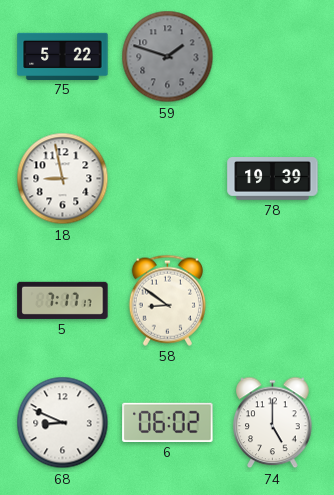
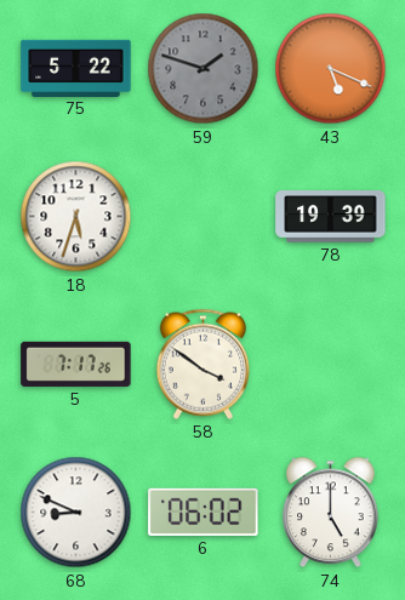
43: none -> 5:19 (331, 69)
18: 8:58 -> 5:33 (76, 217)
5: 7:17:17 -> 7:17:26 (76, 364)
58: 8:51 -> 3:51 (202, 364)
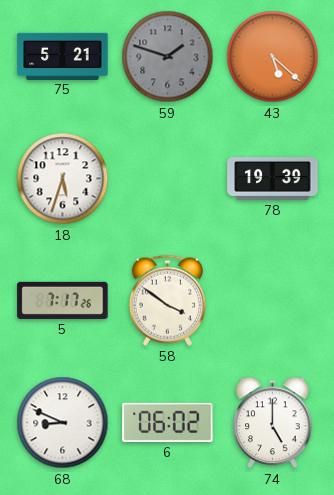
75: 5:22 -> 5:21 (63, 56)
43: 5:19 -> 5:22 (273, 57)
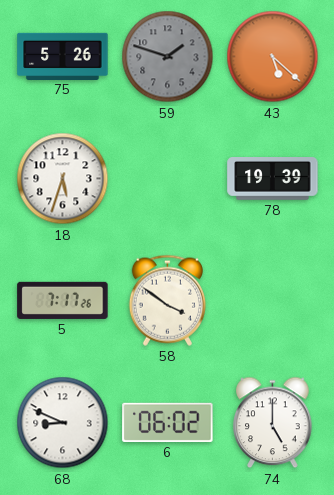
75: 5:21 -> 5:26 (63, 56)
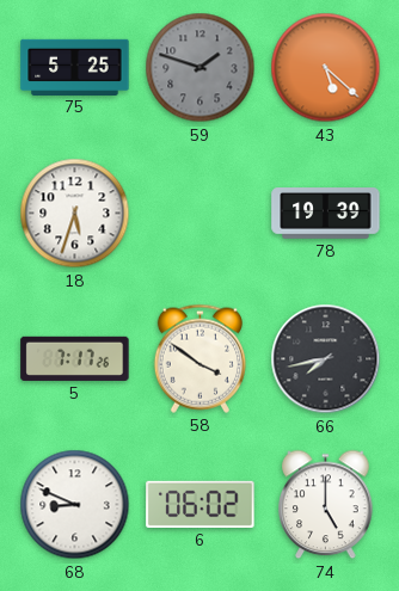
75: 5:26 -> 5:25 (75, 67)
66: none -> 7:43 (326, 359)
